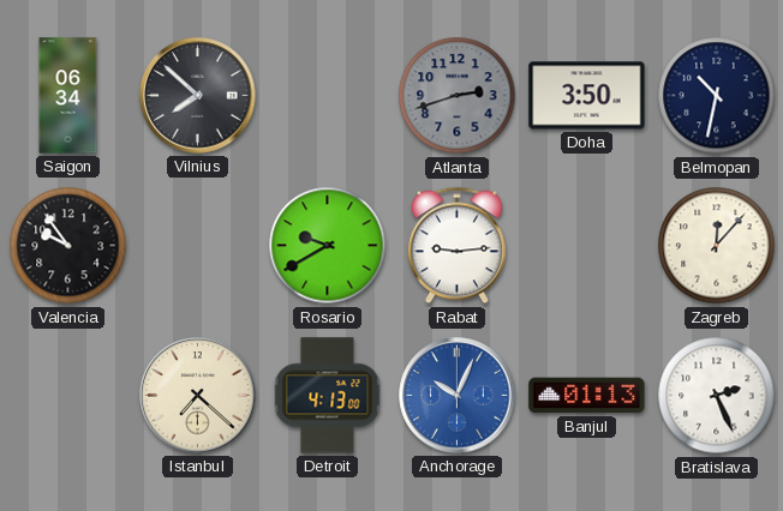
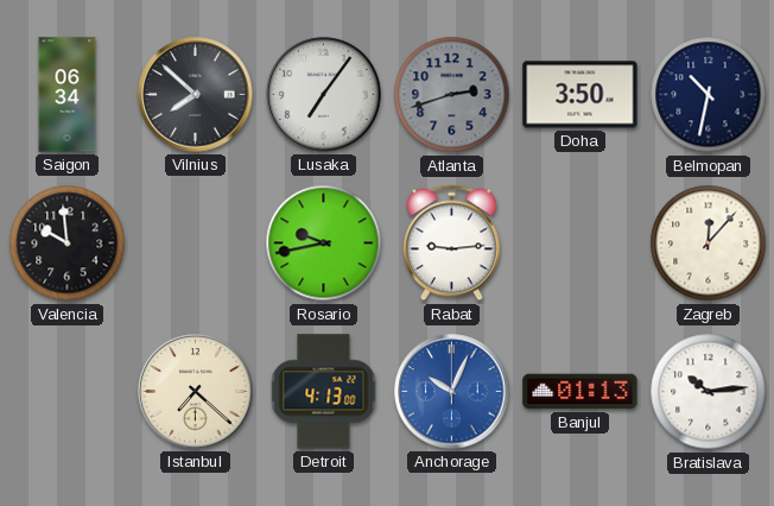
Lusaka: none -> 7:06 (324, 95)
Valencia: 9:54 -> 9:59 (68, 243)
Rosario: 9:40 -> 9:43 (324, 243)
Bratislava: 2:26 -> 10:14 (709, 392)
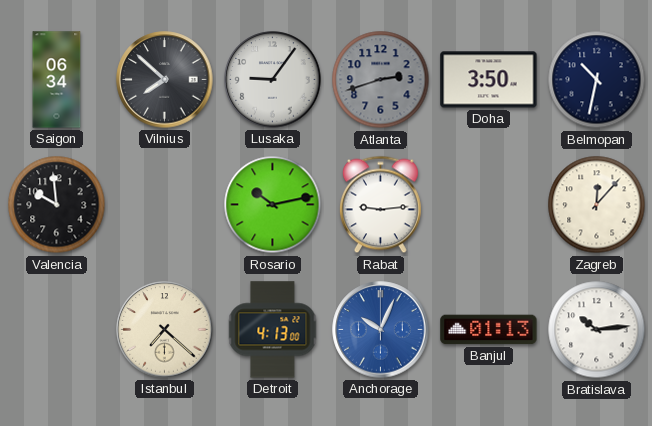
Lusaka: 7:06 -> 9:06 (273, 80)
Rosario: 9:43 -> 10:13 (273, 205)
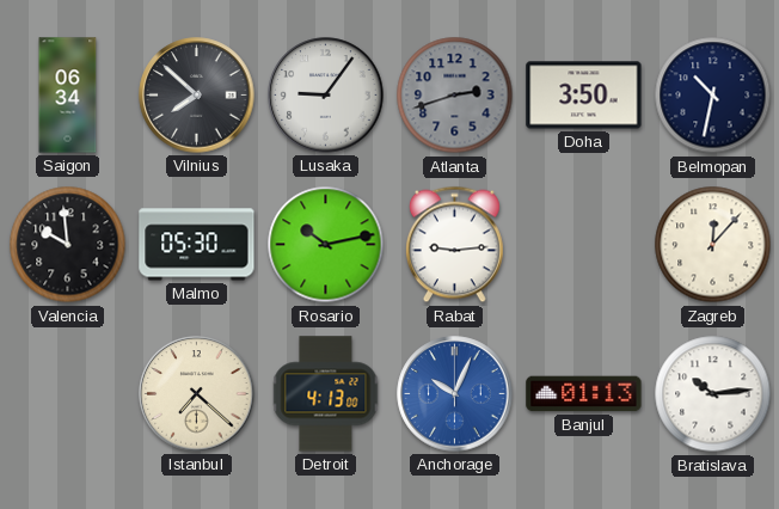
Malmo: none -> 05:30 (197, 245)
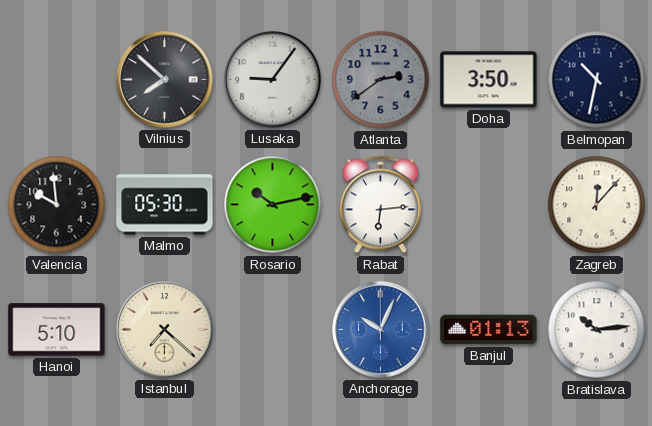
Saigon: 06:34 -> none (68, 96)
Atlanta: 2:42 -> 2:39 (381, 80)
Rabat: 9:14 -> 6:14 (380, 205)
Hanoi: none -> 5:10 (57, 330)
Detroit: 4:13 -> none (326, 394)
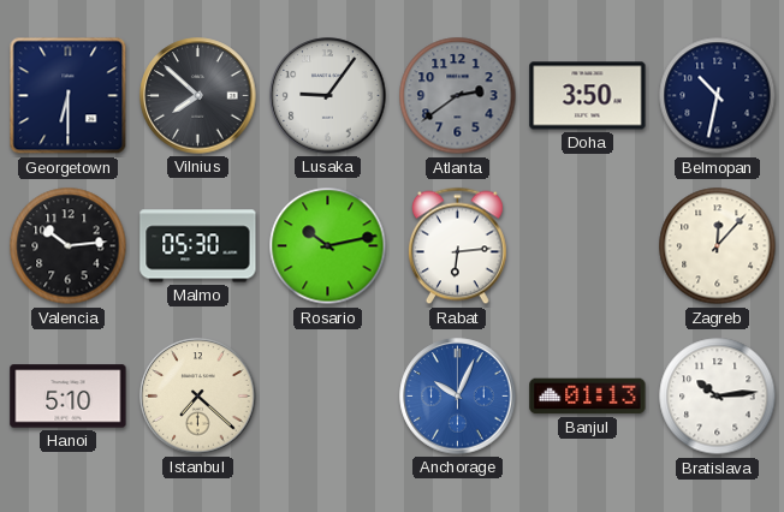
Georgetown: none -> 6:30 (69, 96)
Valencia: 9:59 -> 10:14 (69, 246)
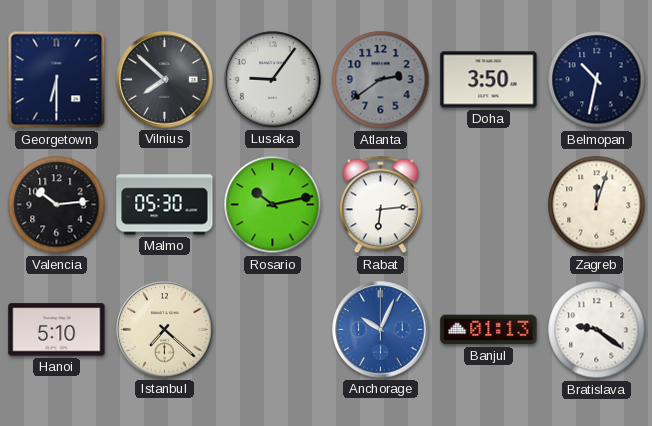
Zagreb: 12:07 -> 12:03 (597, 205)
Bratislava: 10:14 -> 9:21 (597, 330)
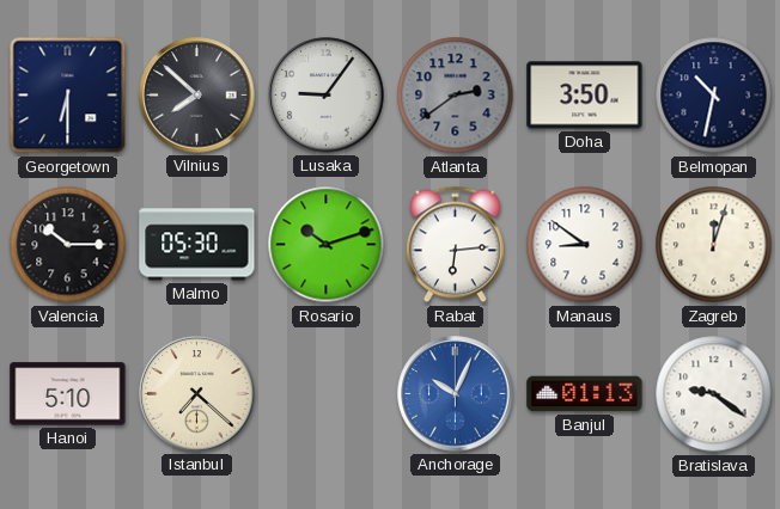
Valencia: 10:14 -> 10:15 (68, 245)
Rosario: 10:13 -> 10:12 (327, 245)
Manaus: none -> 8:51 (585, 245)
